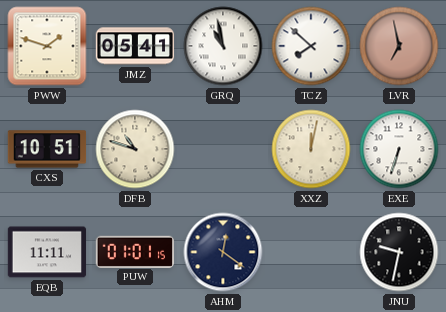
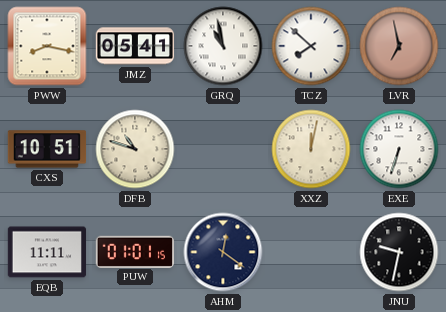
PWW: 1:48 -> 8:17 (47, 46)
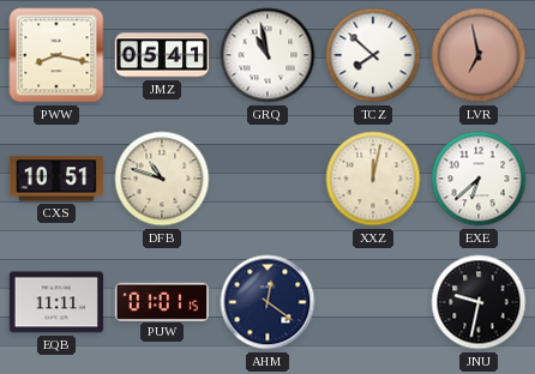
EXE: 6:33 -> 6:38 (479, 179)
